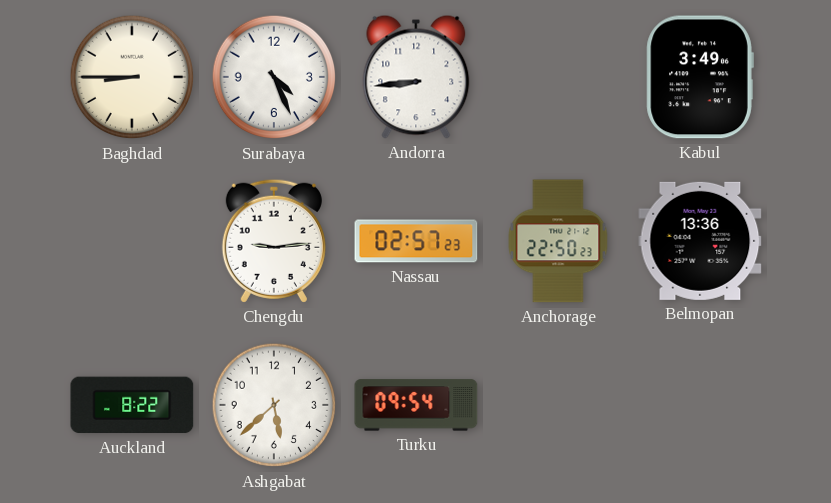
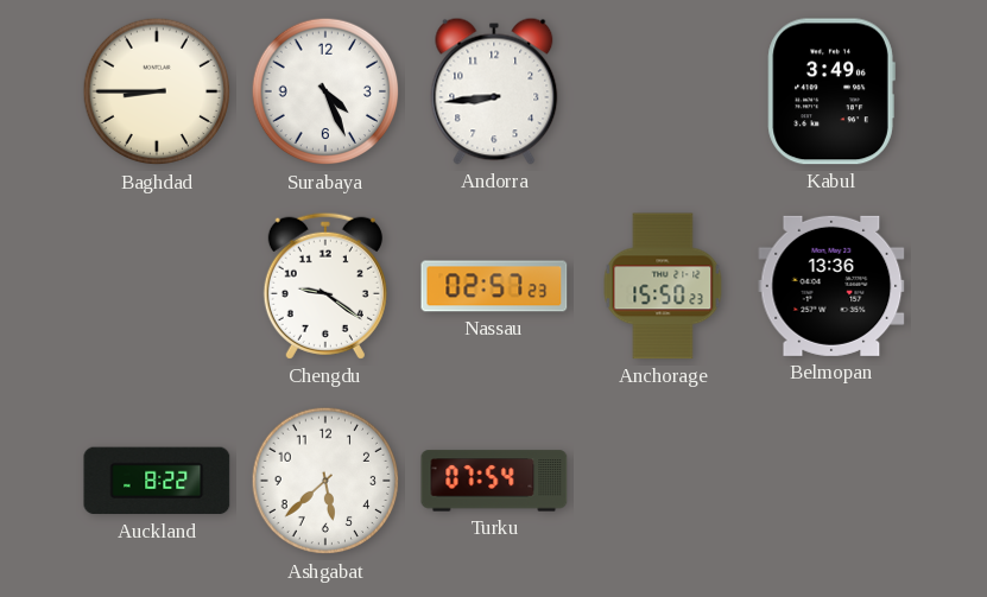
Chengdu: 9:14 -> 9:21 (325, 286)
Anchorage: 22:50 -> 15:50 (663, 286)
Turku: 09:54 -> 07:54 (494, 481)
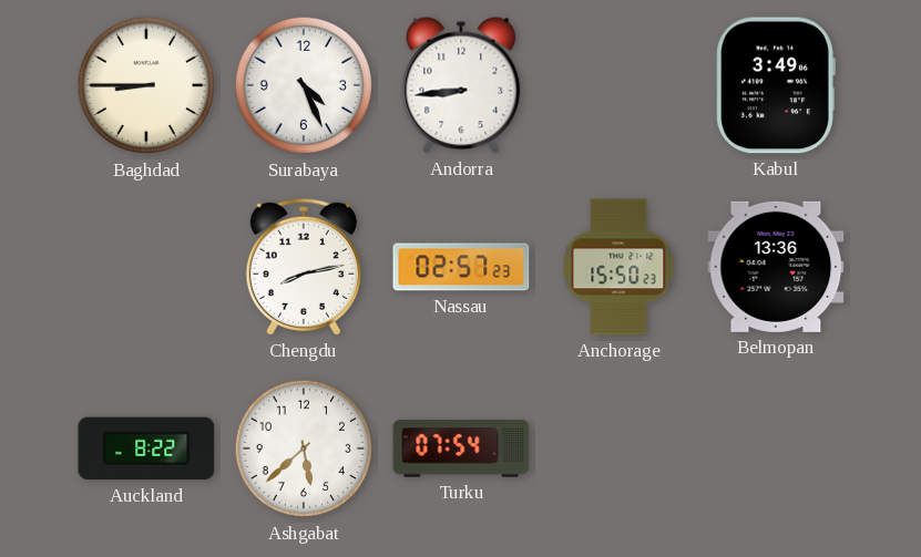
Chengdu: 9:21 -> 8:13 (304, 267)
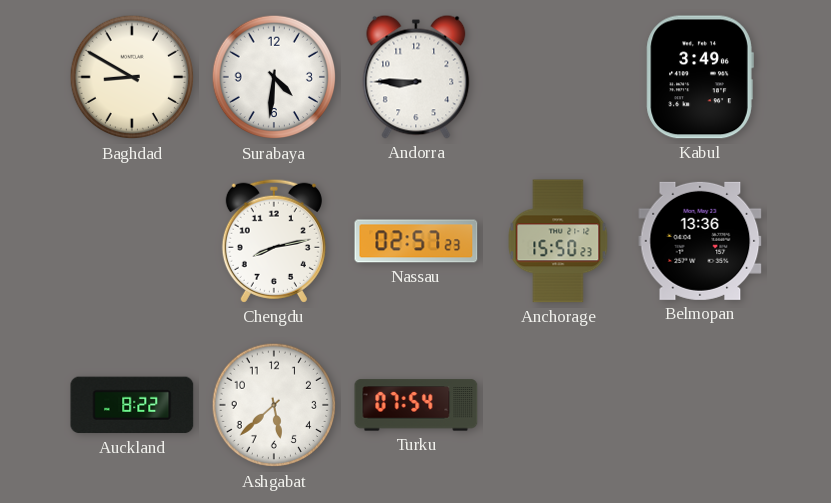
Baghdad: 8:45 -> 8:50 (132, 77)
Surabaya: 4:26 -> 4:31 (274, 77)
Andorra: 8:44 -> 8:45 (416, 77)
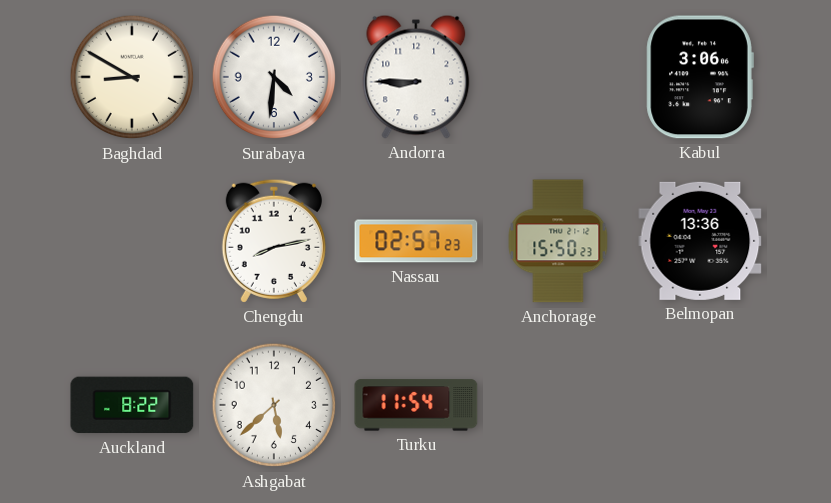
Kabul: 3:49 -> 3:06 (700, 77)
Turku: 07:54 -> 11:54 (416, 405)
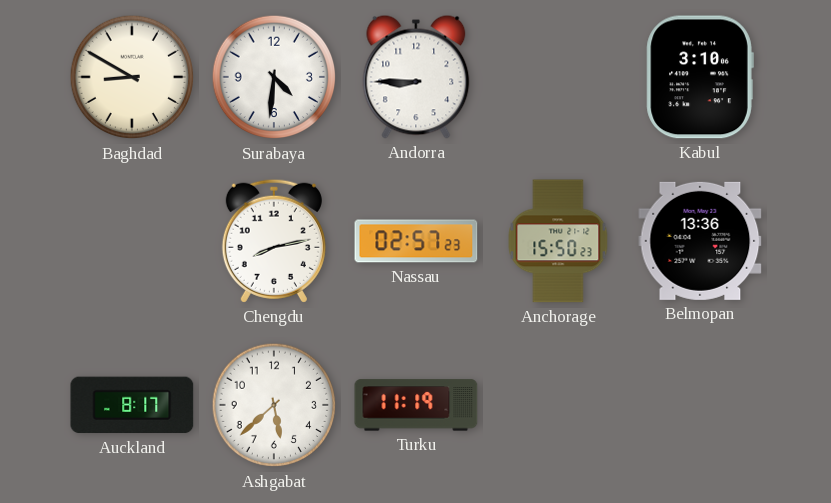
Kabul: 3:06 -> 3:10 (700, 77)
Auckland: 8:22 -> 8:17 (132, 405)
Turku: 11:54 -> 11:19 (416, 405)
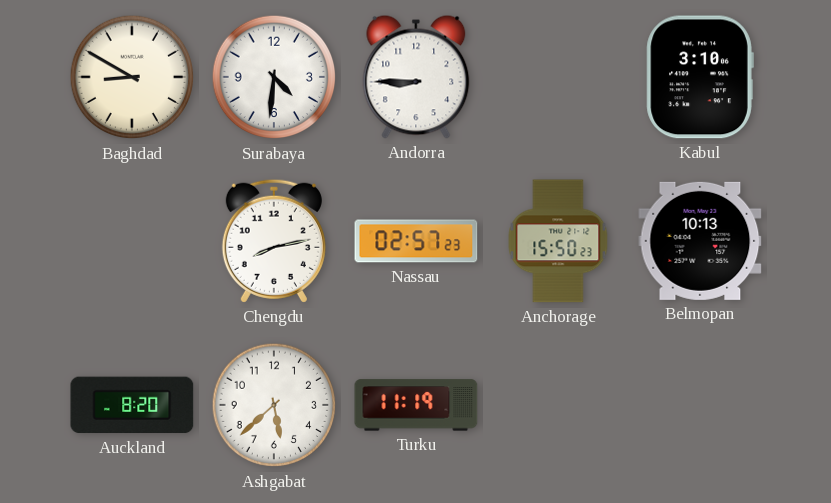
Belmopan: 13:36 -> 10:13 (700, 241)
Auckland: 8:17 -> 8:20 (132, 405)
